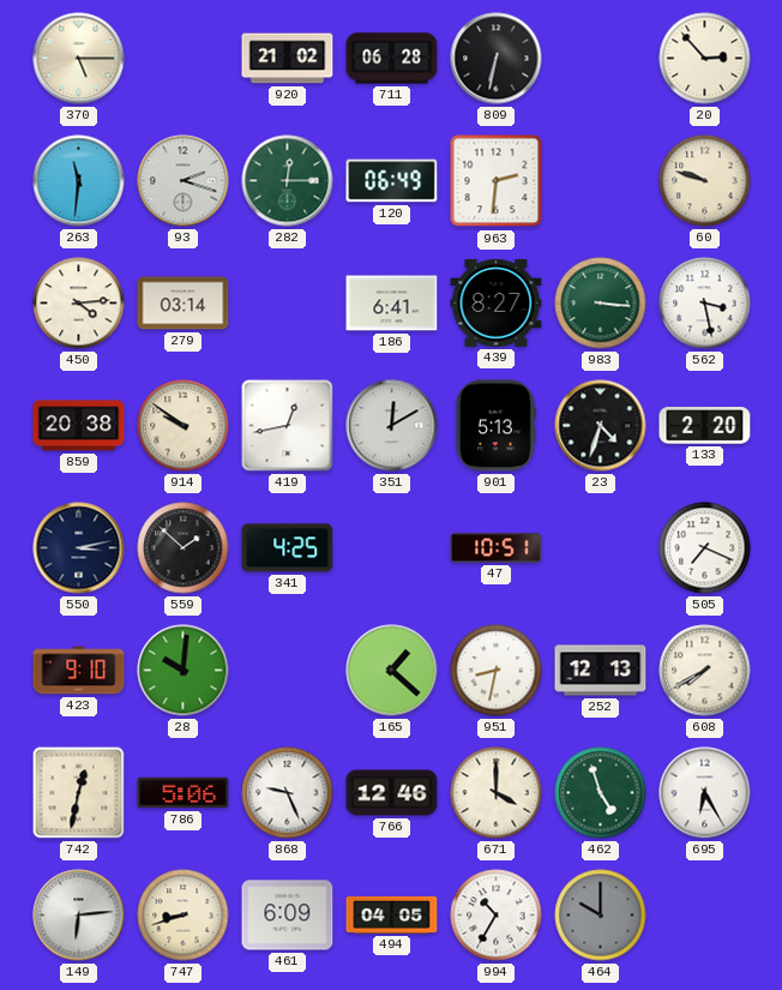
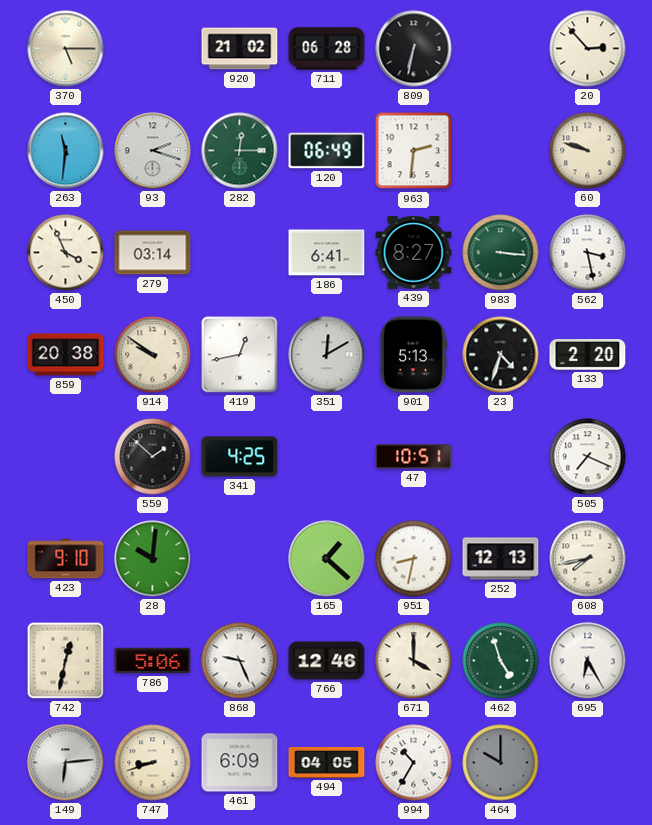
450: 4:14 -> 3:56 (66, 253)
550: 3:13 -> none (79, 548)
608: 7:40 -> 7:43 (588, 559)
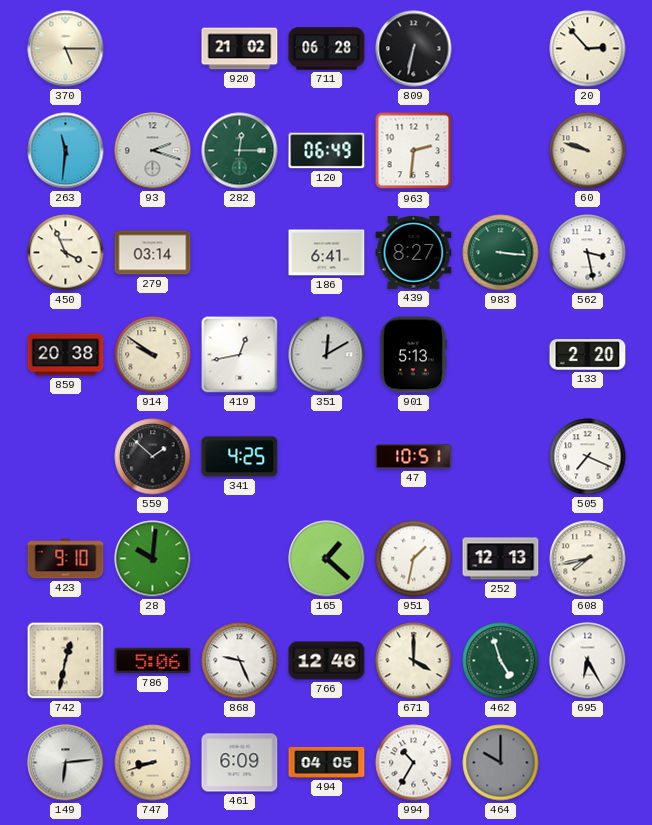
23: 4:33 -> none (501, 355)
951: 8:32 -> 1:32 (414, 559)
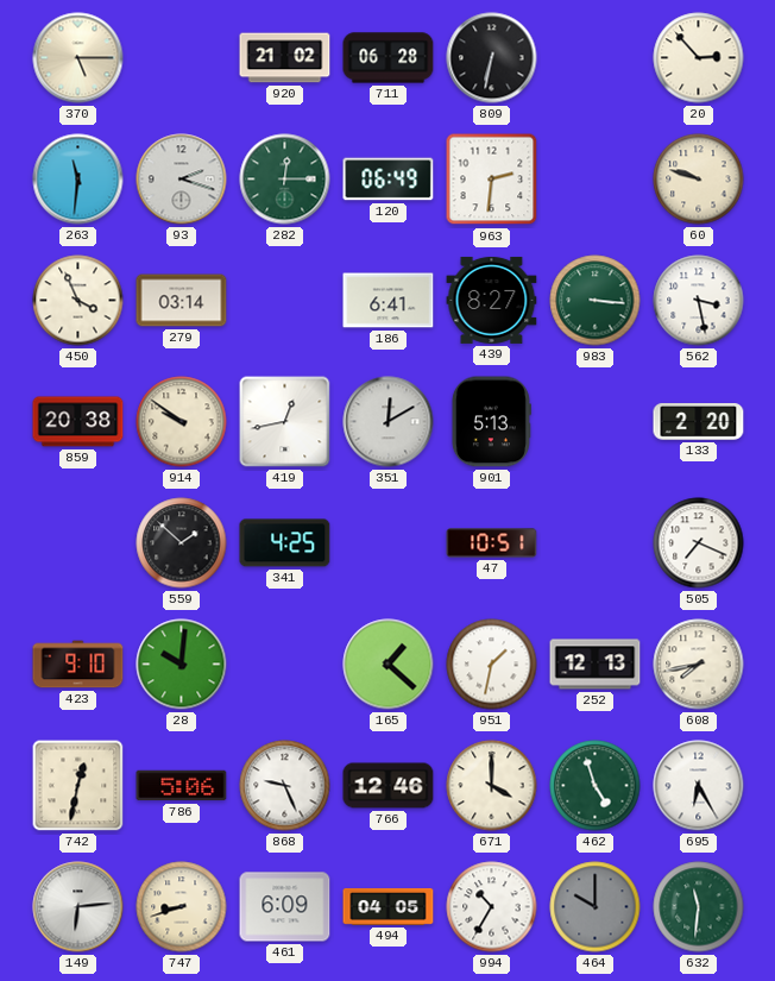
632: none -> 11:31 (699, 907)
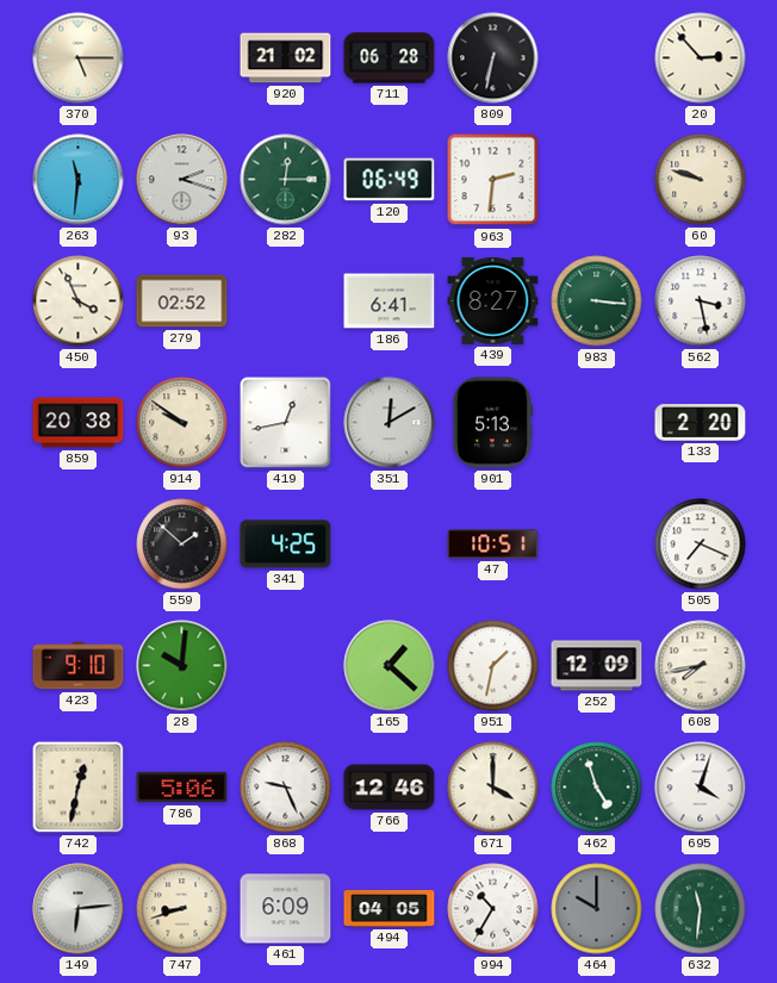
279: 03:14 -> 02:52 (182, 301)
252: 12:13 -> 12:09 (597, 666)
695: 6:25 -> 4:03 (701, 788)
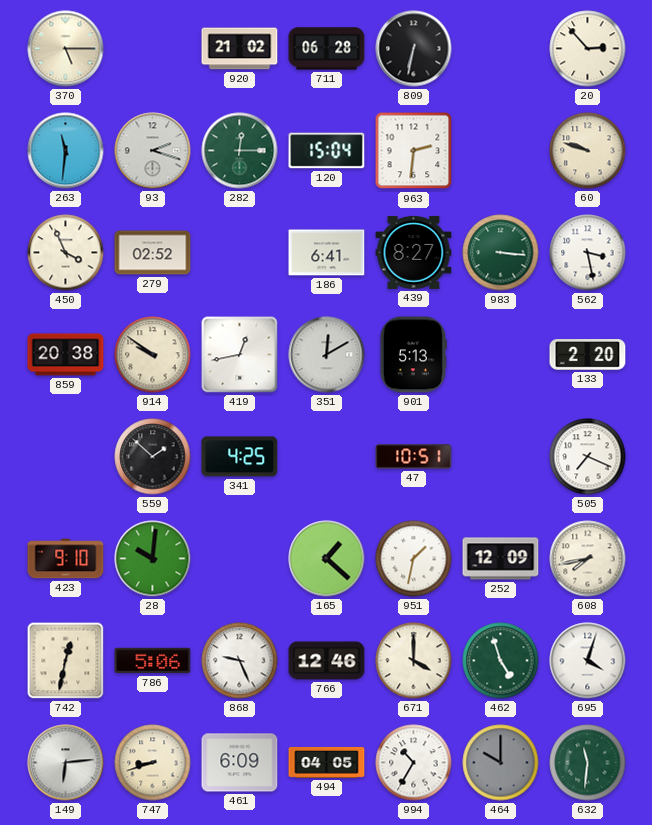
120: 06:49 -> 15:04 (327, 151)
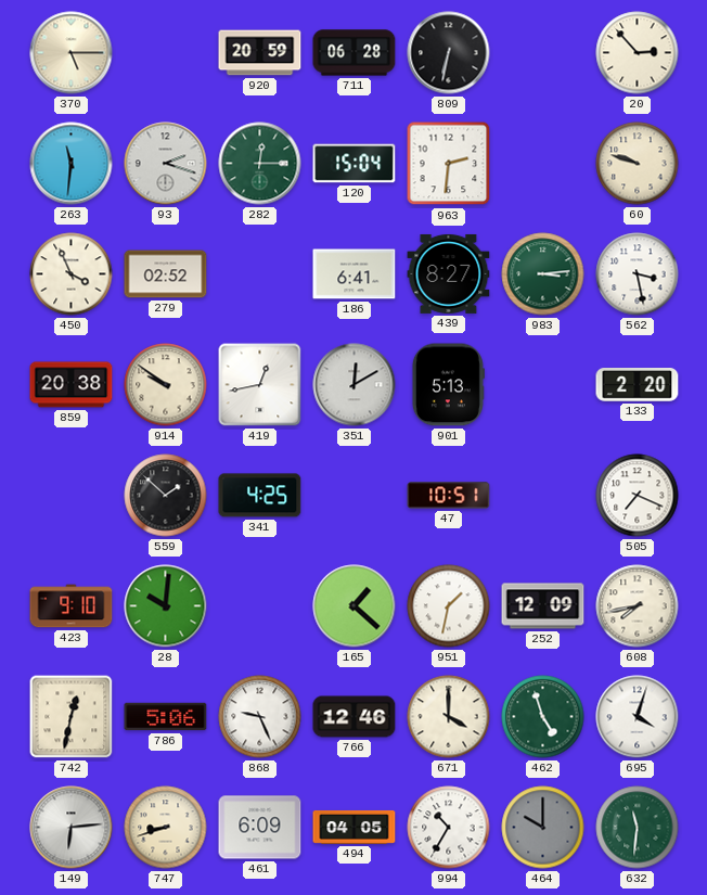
920: 21:02 -> 20:59 (260, 53)
983: 3:16 -> 3:14 (543, 274)
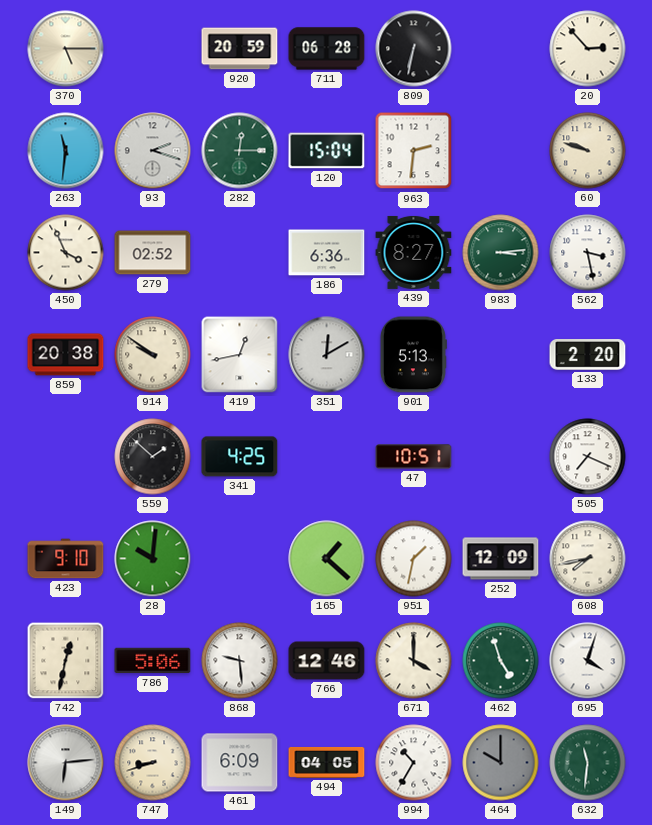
186: 6:41 -> 6:36 (327, 253)
868: 9:26 -> 9:29 (240, 661)
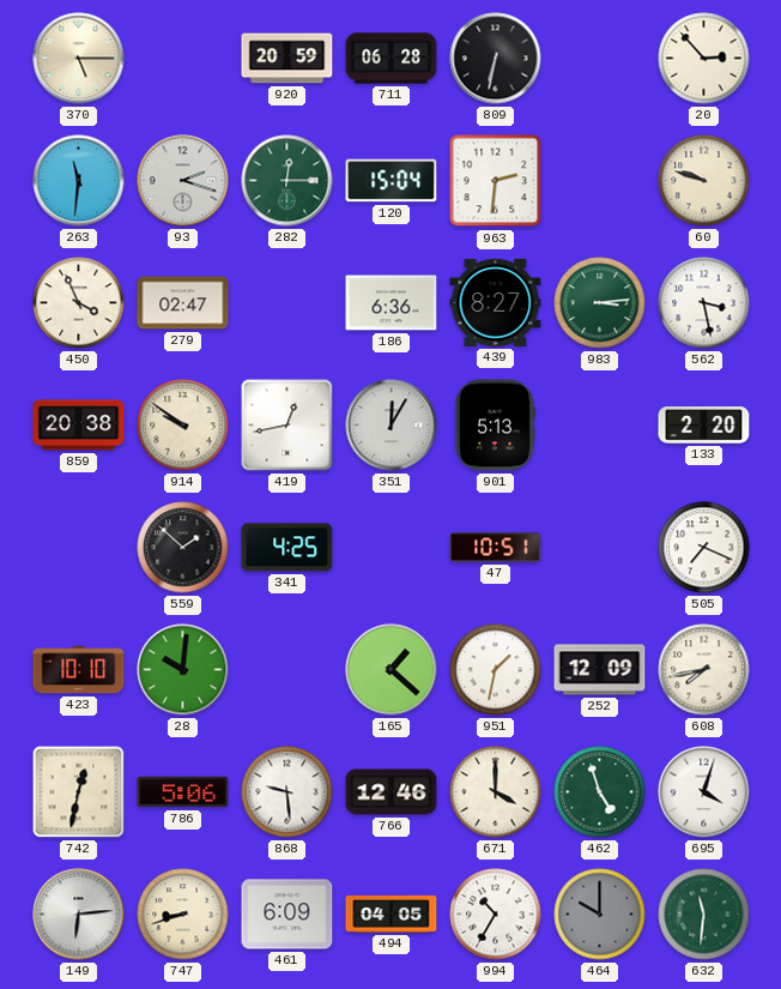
279: 02:52 -> 02:47 (183, 303)
351: 12:10 -> 12:05 (392, 426)
423: 9:10 -> 10:10 (79, 670)
